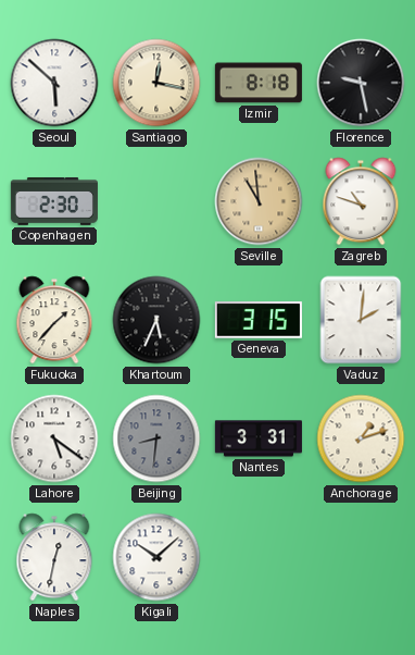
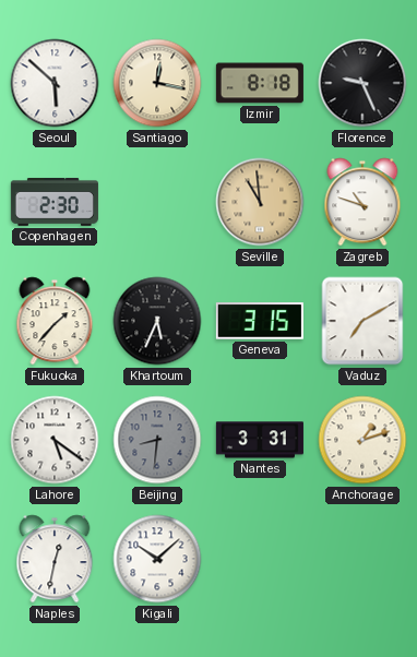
Florence: 9:28 -> 9:26 (362, 83)
Vaduz: 2:01 -> 7:10 (362, 321)
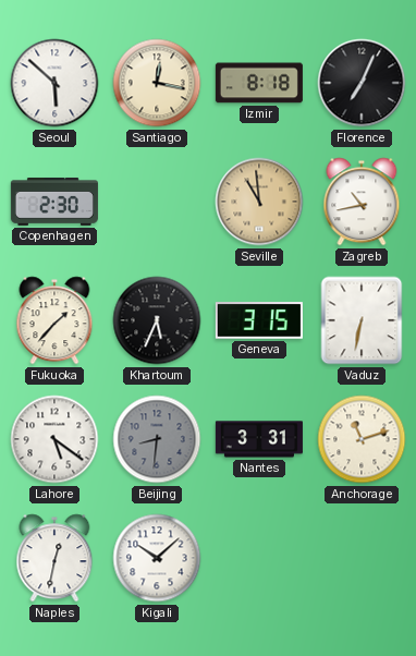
Florence: 9:26 -> 7:04 (362, 83)
Zagreb: 10:48 -> 10:43 (362, 202)
Vaduz: 7:10 -> 6:32 (362, 320)
Anchorage: 1:12 -> 11:12 (362, 439)
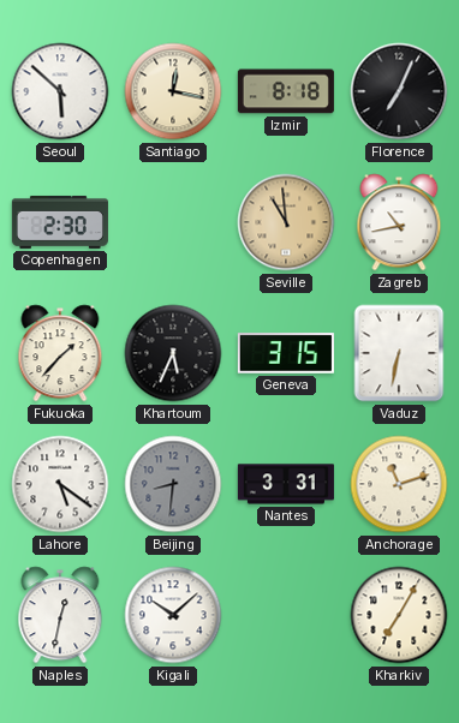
Kharkiv: none -> 7:05 (399, 615)
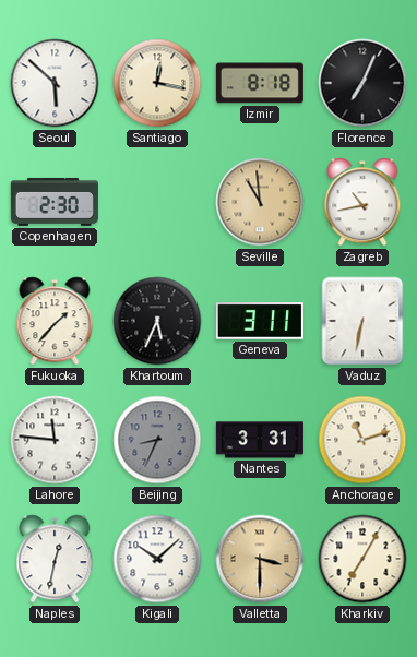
Geneva: 3:15 -> 3:11 (260, 321)
Lahore: 5:21 -> 11:46 (55, 440)
Beijing: 8:31 -> 8:34 (157, 440)
Valletta: none -> 3:30 (260, 559)
